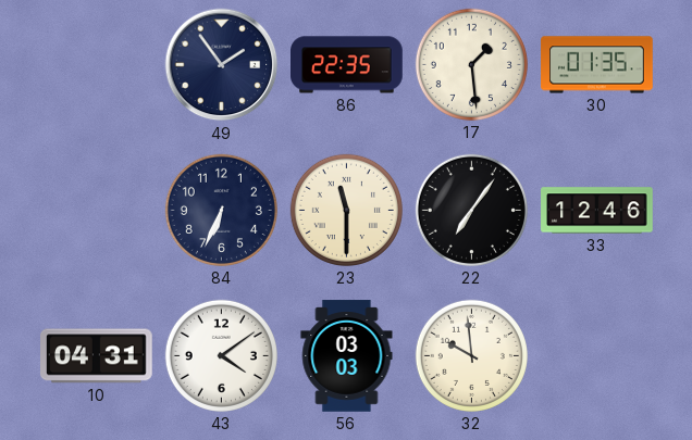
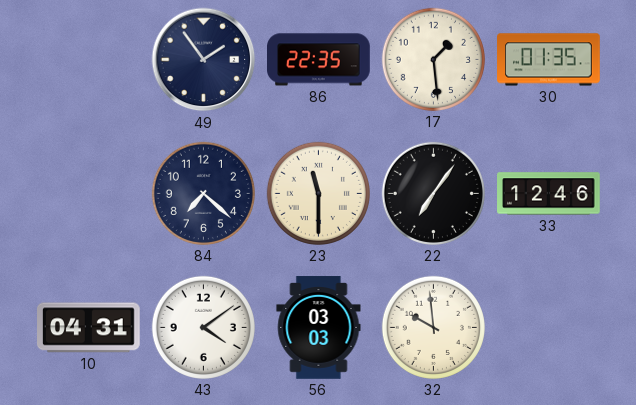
84: 6:34 -> 7:22 (203, 193)
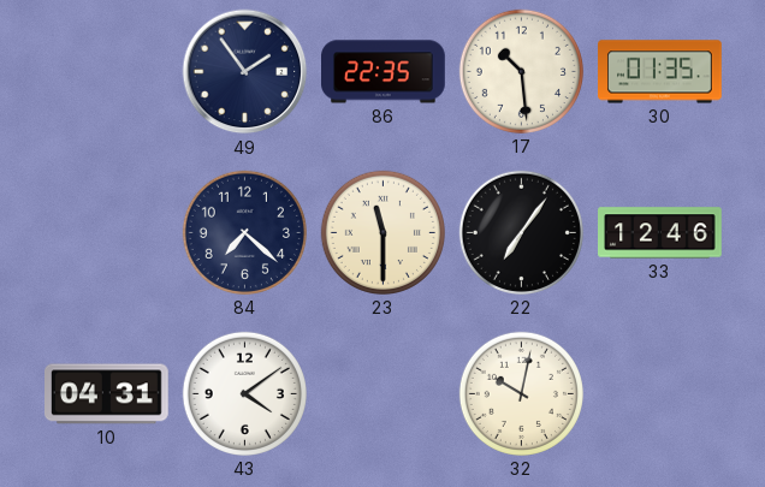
17: 1:29 -> 10:29 (521, 71)
56: 03:03 -> none (319, 328)
32: 9:59 -> 10:02 (521, 393)
